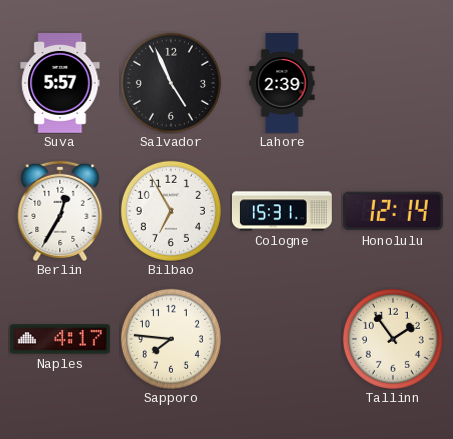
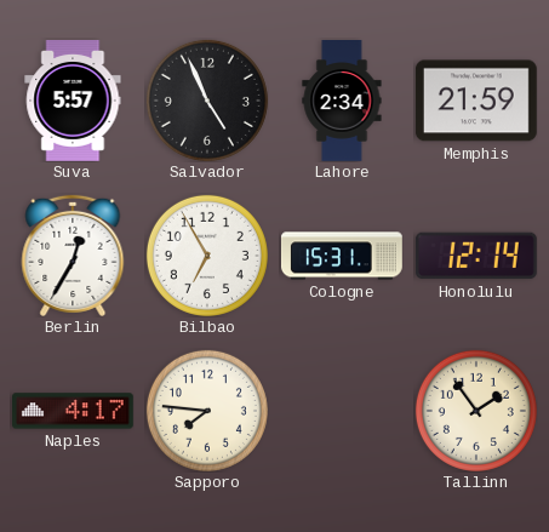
Lahore: 2:39 -> 2:34 (342, 102)
Memphis: none -> 21:59 (476, 101)
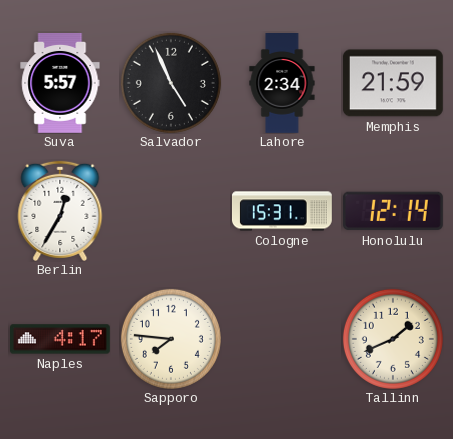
Bilbao: 6:55 -> none (207, 256)
Tallinn: 1:54 -> 1:41 (393, 339)
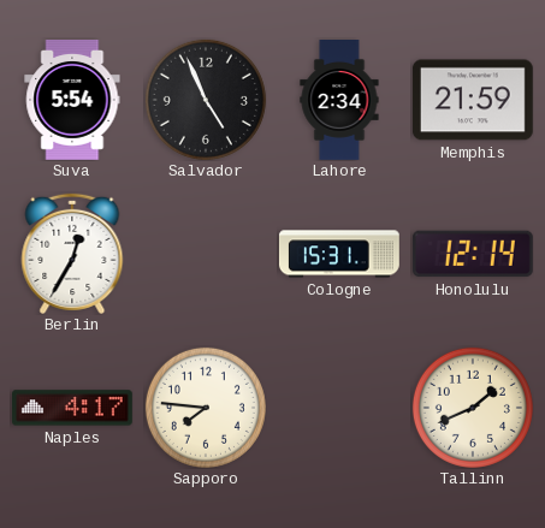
Suva: 5:57 -> 5:54 (72, 101)
